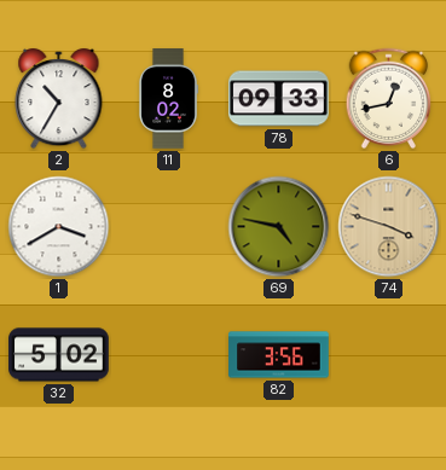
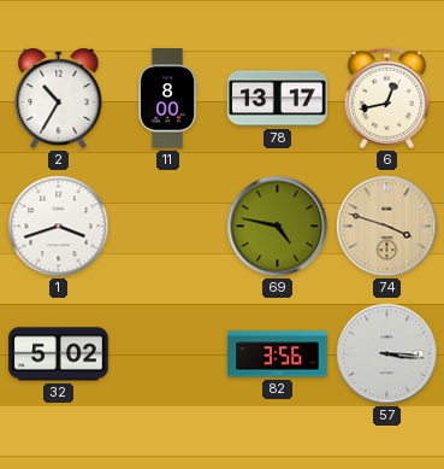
11: 8:02 -> 8:00 (167, 99)
78: 09:33 -> 13:17 (278, 99)
1: 3:40 -> 3:42 (59, 227)
57: none -> 3:16 (387, 354)
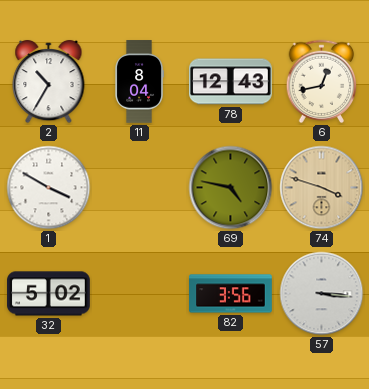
11: 8:00 -> 8:04 (139, 82)
78: 13:17 -> 12:43 (231, 82)
1: 3:42 -> 3:50 (49, 188)
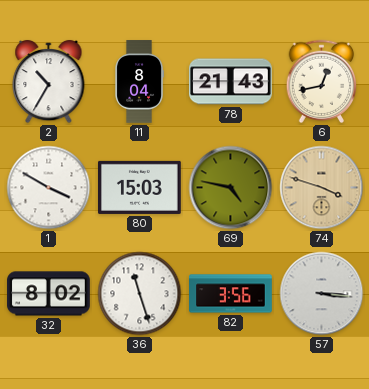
78: 12:43 -> 21:43 (231, 82)
80: none -> 15:03 (140, 187)
32: 5:02 -> 8:02 (49, 294)
36: none -> 11:27 (140, 294)
